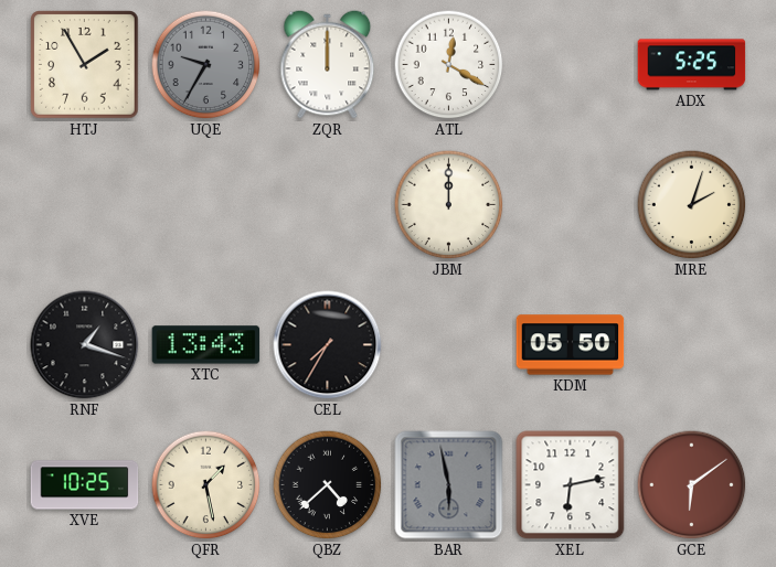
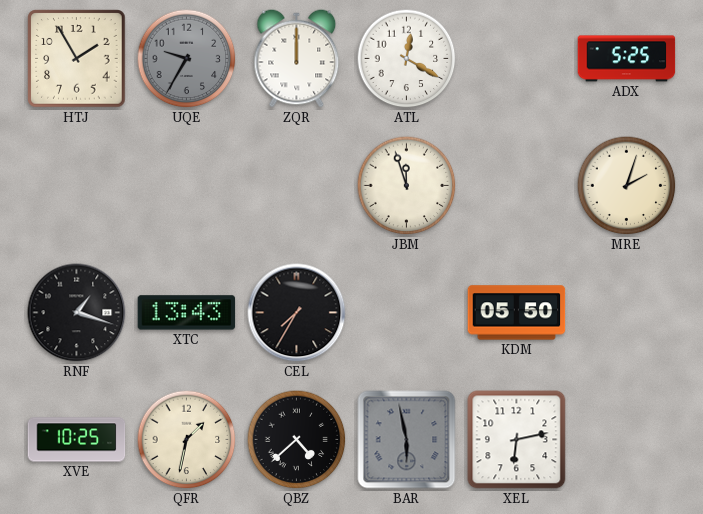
JBM: 12:00 -> 11:57 (407, 186)
QFR: 1:28 -> 1:32 (187, 440)
GCE: 6:09 -> none (692, 485)
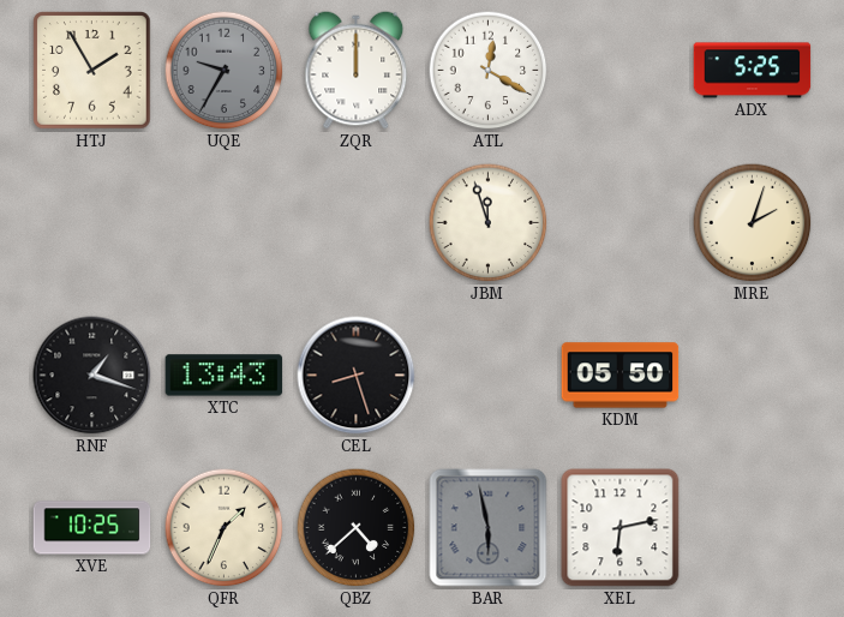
CEL: 7:35 -> 8:27 (357, 376)
QFR: 1:32 -> 1:34 (225, 528)
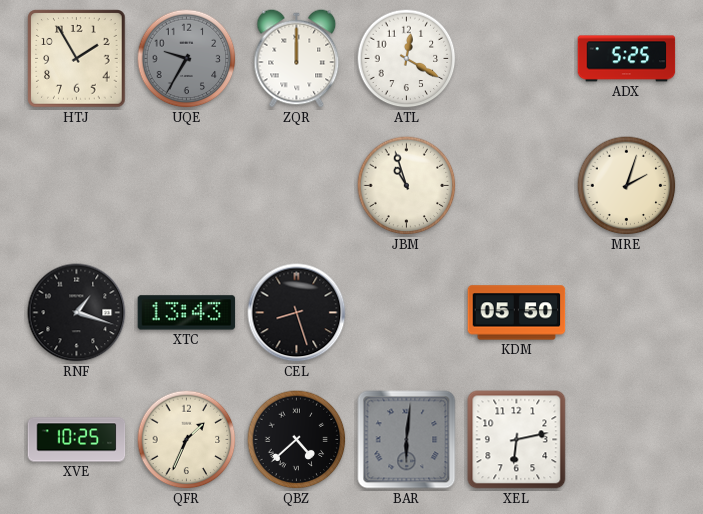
JBM: 11:57 -> 10:57 (407, 186)
BAR: 5:58 -> 6:01 (407, 440)
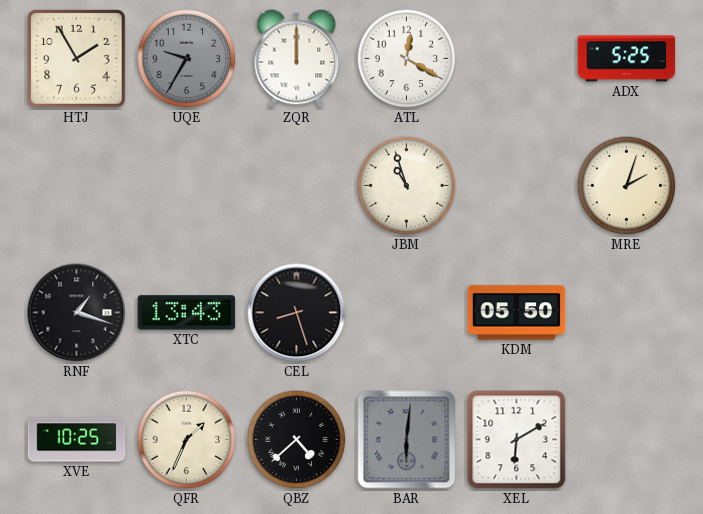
XEL: 6:13 -> 6:10 (517, 440)
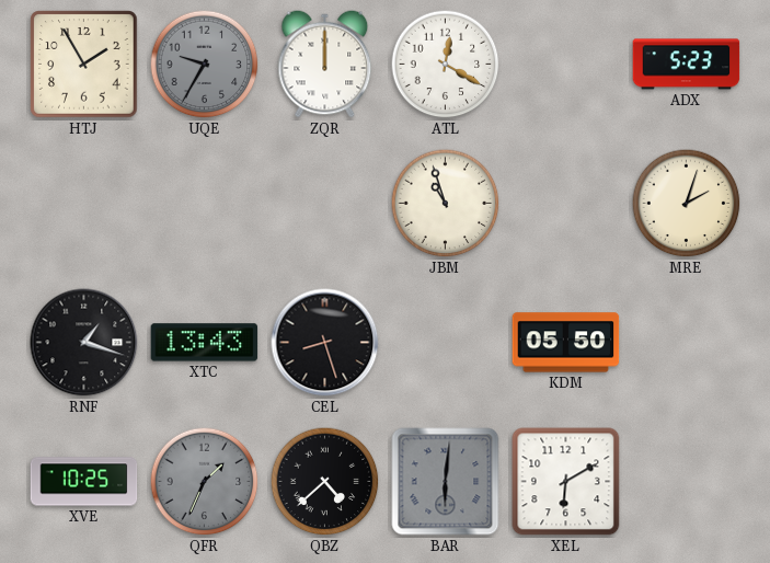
ADX: 5:25 -> 5:23 (687, 65)
QFR dial: cream -> grey (205, 482)
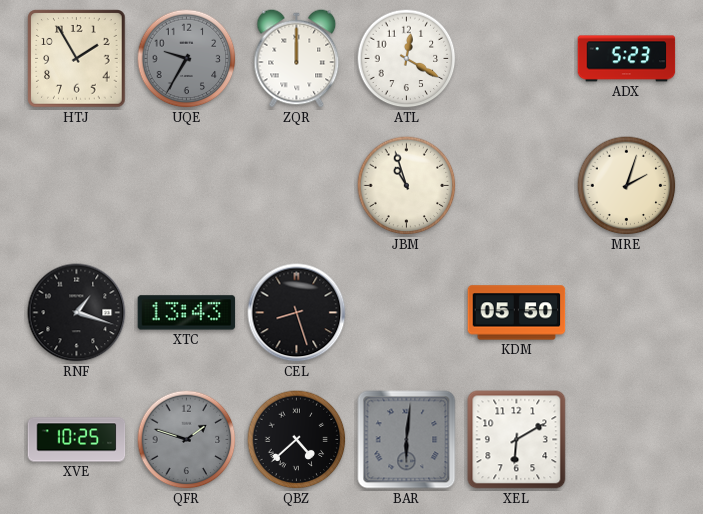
QFR: 1:34 -> 1:48 (187, 440)
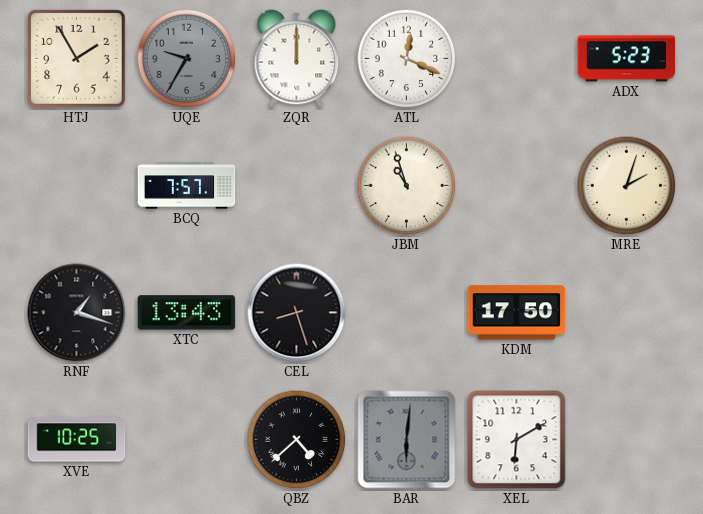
ATL: 12:20 -> 12:19 (407, 59)
BCQ: none -> 7:57 (187, 186)
KDM: 05:50 -> 17:50 (517, 313)
QFR: 1:48 -> none (187, 440)
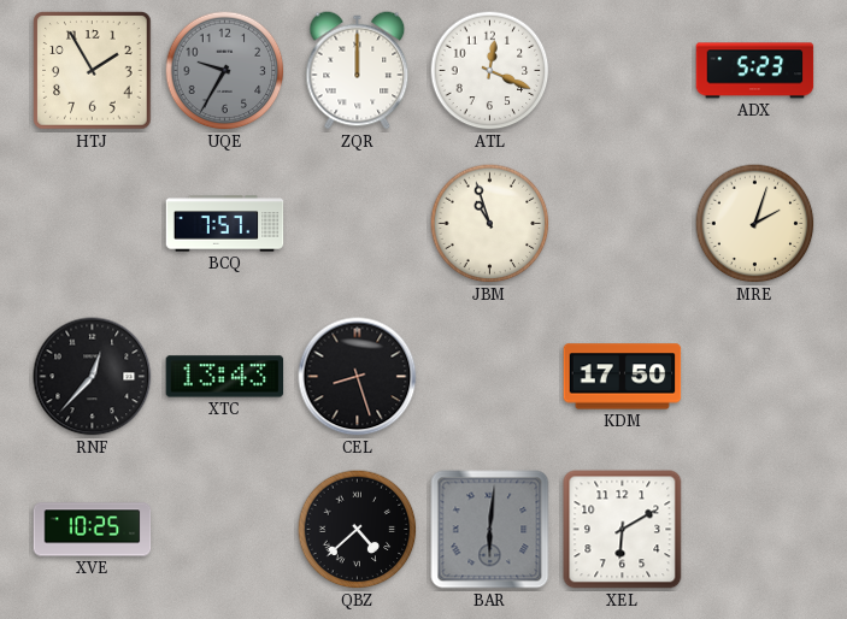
RNF: 1:18 -> 12:37 (93, 377)
